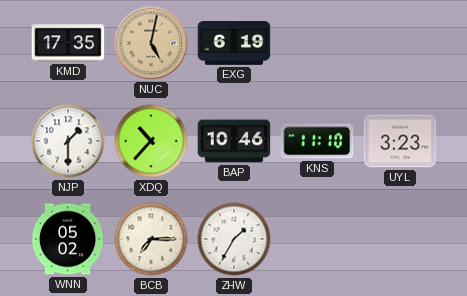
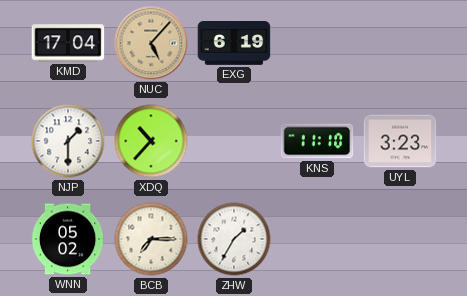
KMD: 17:35 -> 17:04 (68, 43)
NUC: 5:02 -> 5:07 (151, 43)
BAP: 10:46 -> none (234, 141)
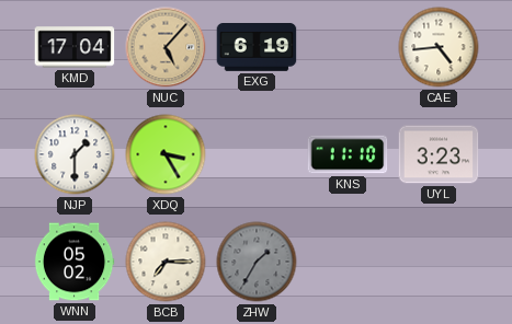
CAE: none -> 4:44 (439, 47)
XDQ: 10:37 -> 3:25 (166, 154)
ZHW dial: white -> grey (257, 262)
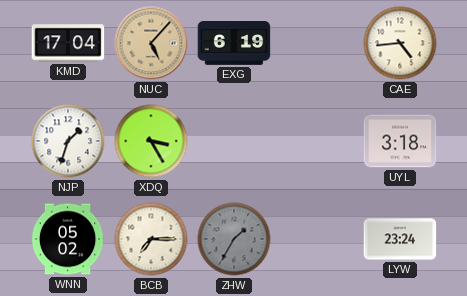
NJP: 1:30 -> 1:33 (68, 141)
KNS: 11:10 -> none (348, 154)
UYL: 3:23 -> 3:18 (400, 141)
LYW: none -> 23:24 (400, 239)
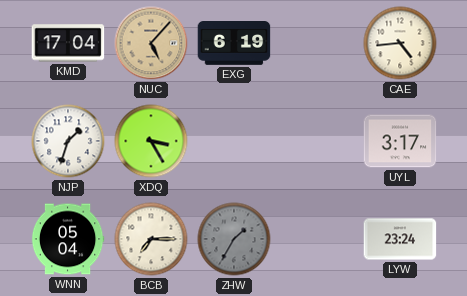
UYL: 3:18 -> 3:17 (400, 141)
WNN: 05:02 -> 05:04 (68, 239)
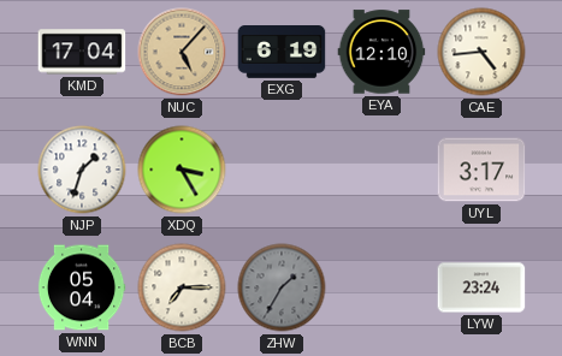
EYA: none -> 12:10 (381, 52)
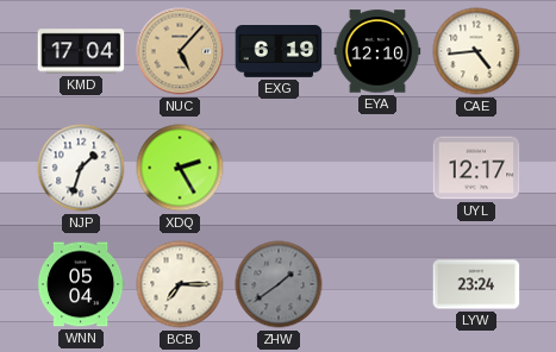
XDQ: 3:25 -> 2:25 (180, 168)
UYL: 3:17 -> 12:17 (476, 168)
ZHW: 1:35 -> 1:39 (279, 284)
